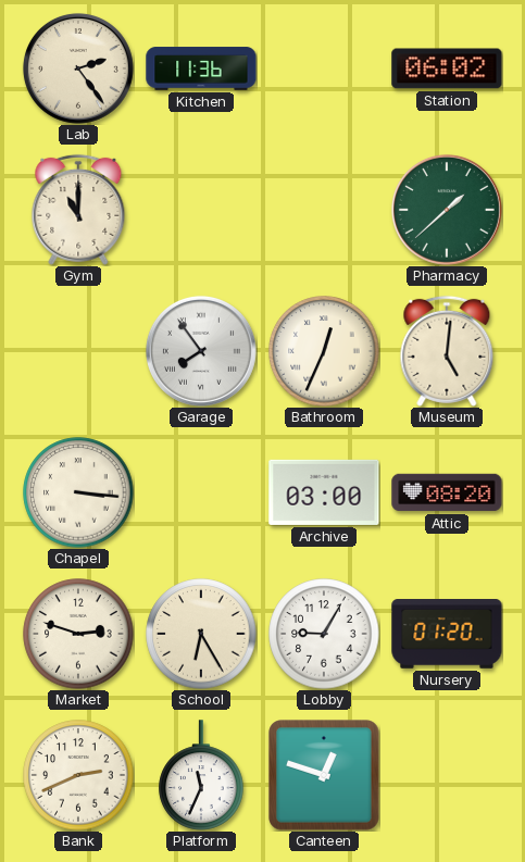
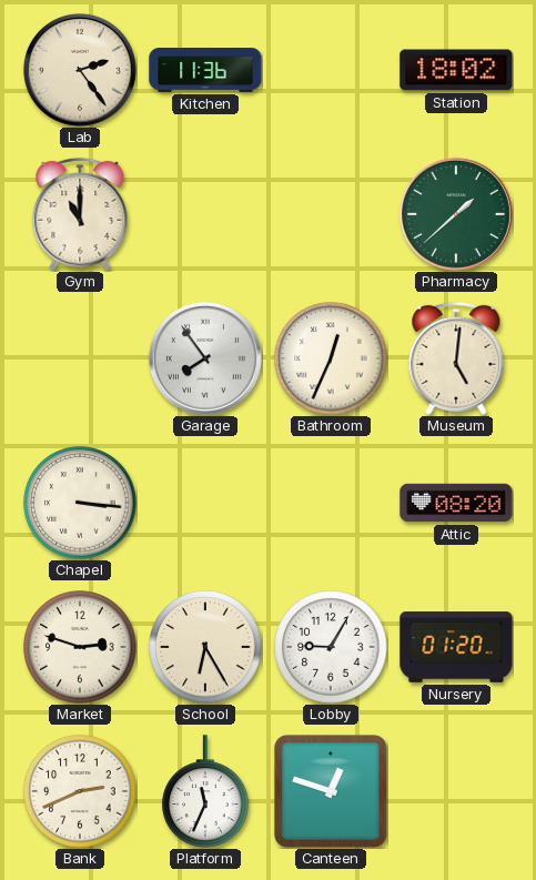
Station: 06:02 -> 18:02 (456, 70)
Archive: 03:00 -> none (324, 492)
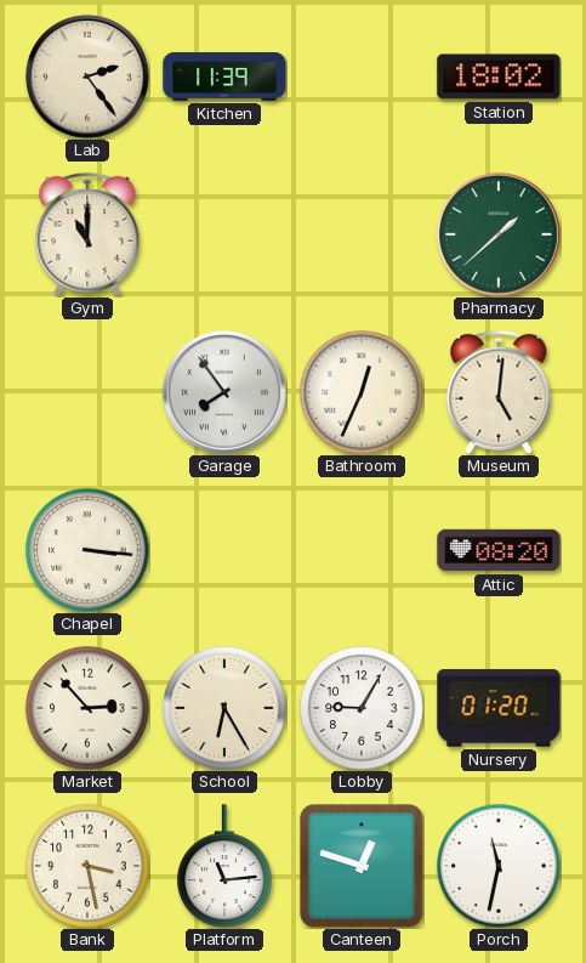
Kitchen: 11:36 -> 11:39 (224, 77)
Market: 2:48 -> 2:53 (87, 708)
Bank: 2:41 -> 3:28 (87, 866)
Platform: 11:34 -> 11:14 (224, 866)
Porch: none -> 11:32 (499, 866)
